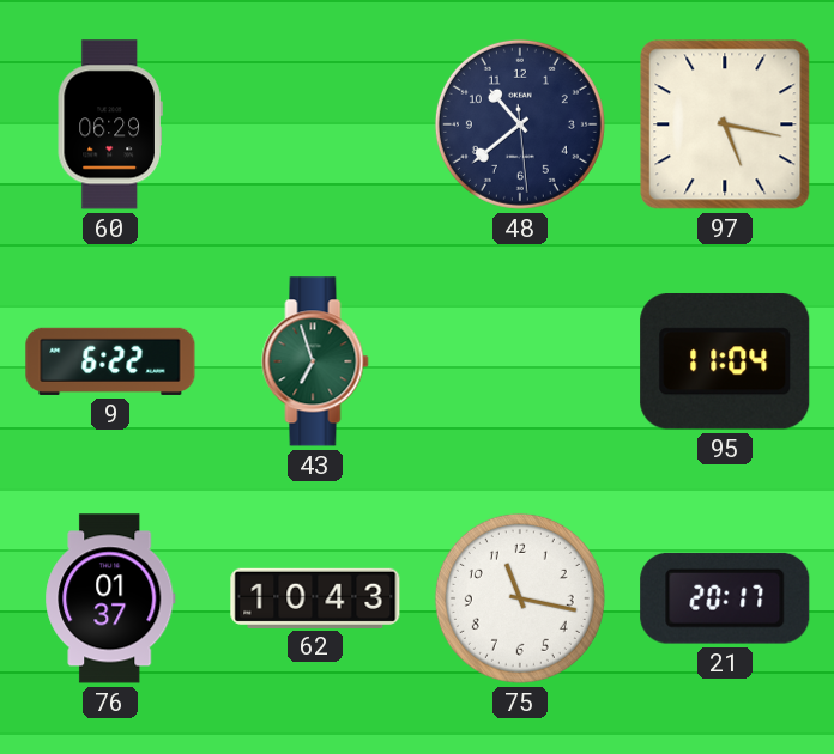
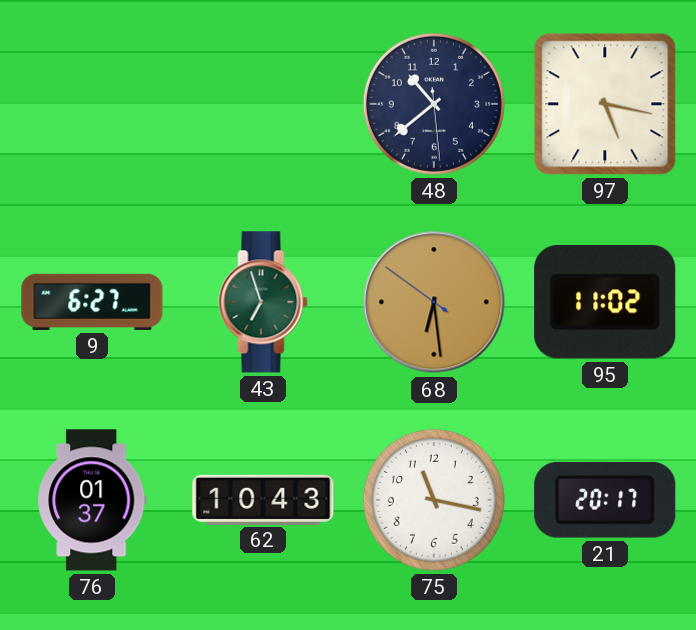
60: 06:29 -> none (110, 124)
9: 6:22 -> 6:27 (92, 302)
68: none -> 6:28 (434, 302)
95: 11:04 -> 11:02 (605, 303)
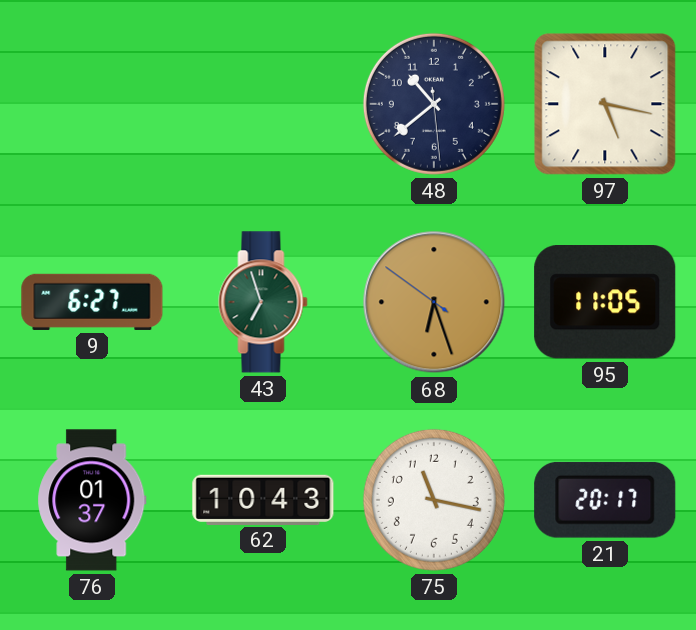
68: 6:28 -> 6:26 (434, 302)
95: 11:02 -> 11:05 (605, 303)
